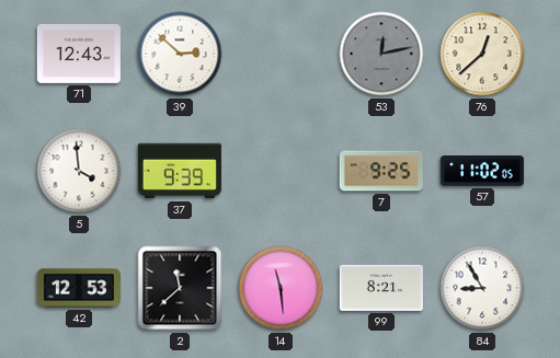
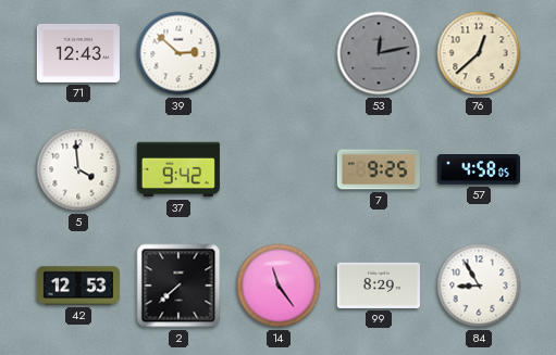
37: 9:39 -> 9:42 (178, 169)
57: 11:02 -> 4:58 (479, 169)
2: 11:38 -> 7:38 (178, 286)
14: 11:29 -> 11:24 (279, 286)
99: 8:21 -> 8:29 (379, 286)
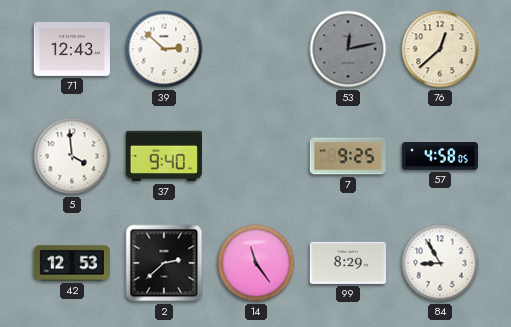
37: 9:42 -> 9:40 (164, 156)
2: 7:38 -> 2:38 (164, 263)
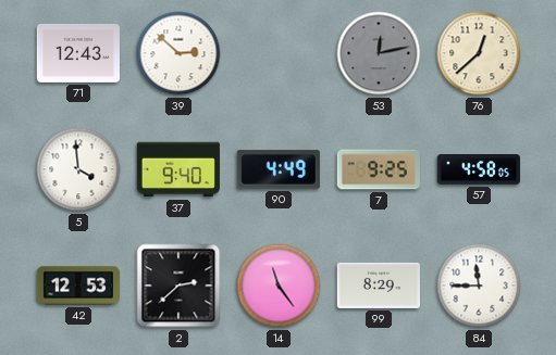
90: none -> 4:49 (279, 169)
84: 8:55 -> 11:45 (479, 286)
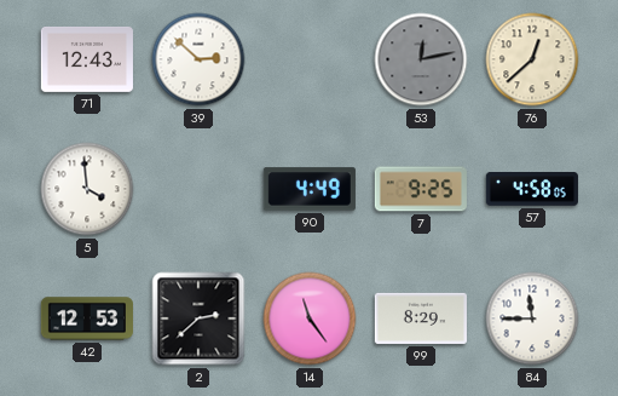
37: 9:40 -> none (178, 169)
